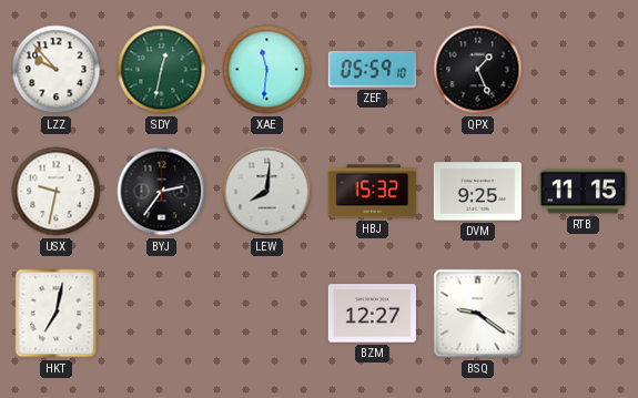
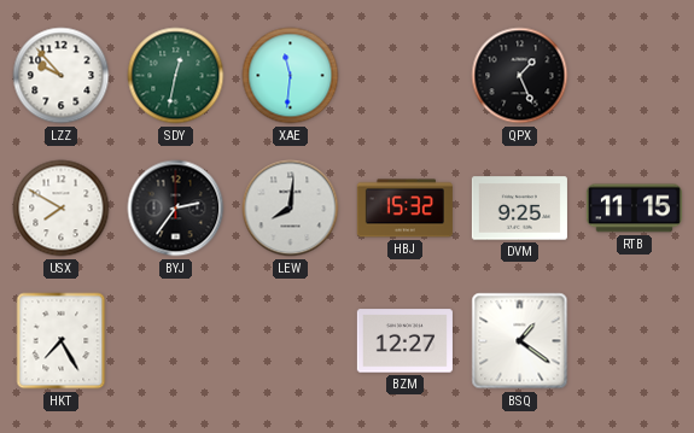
ZEF: 05:59 -> none (372, 70)
USX: 9:32 -> 7:50 (62, 209)
HKT: 7:02 -> 7:25 (62, 341)
BSQ: 9:21 -> 1:21 (520, 341)
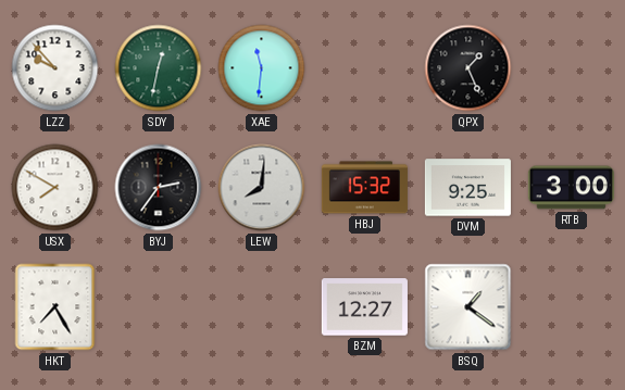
RTB: 11:15 -> 3:00 (571, 188)
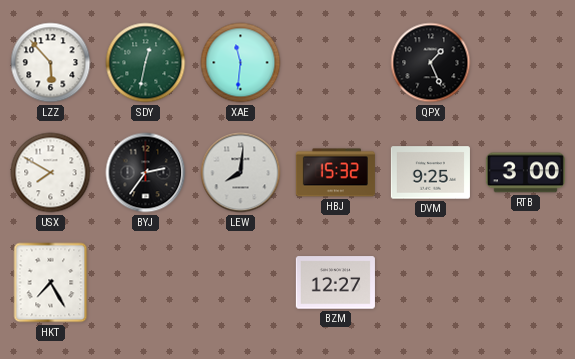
LZZ: 9:53 -> 5:53 (51, 63)
BSQ: 1:21 -> none (468, 307)
